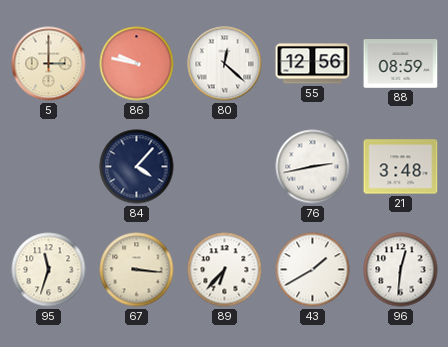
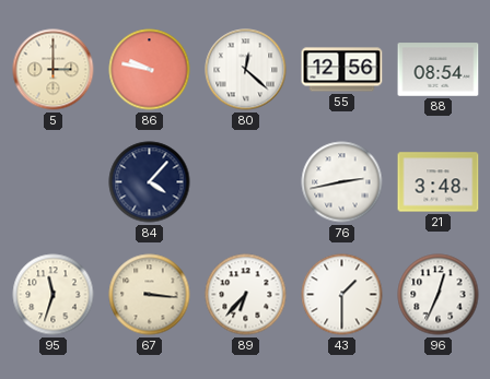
88: 08:59 -> 08:54 (439, 70)
43: 1:40 -> 1:30 (342, 295)
96: 12:31 -> 12:34 (439, 295)
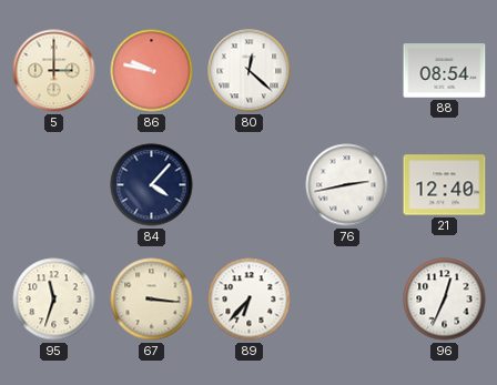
55: 12:56 -> none (342, 70)
21: 3:48 -> 12:40 (445, 185)
43: 1:30 -> none (342, 295)
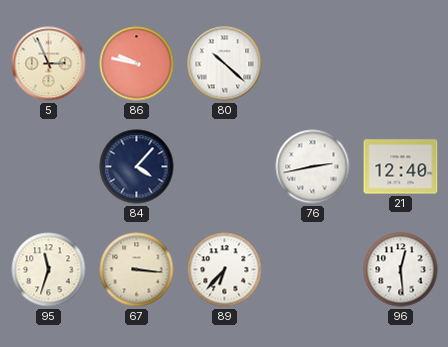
5: 3:00 -> 2:56 (49, 64)
80: 12:22 -> 10:22 (225, 64)
88: 08:54 -> none (445, 71)
96: 12:34 -> 12:29 (401, 270)
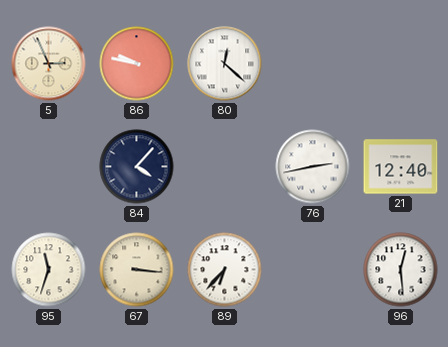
80: 10:22 -> 12:22 (225, 64)
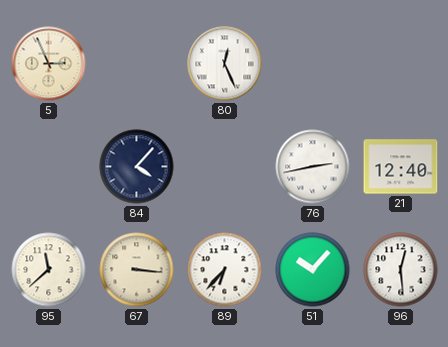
86: 9:47 -> none (137, 64)
80: 12:22 -> 12:26 (225, 64)
95: 11:33 -> 11:38 (49, 270)
51: none -> 10:07 (313, 270)
